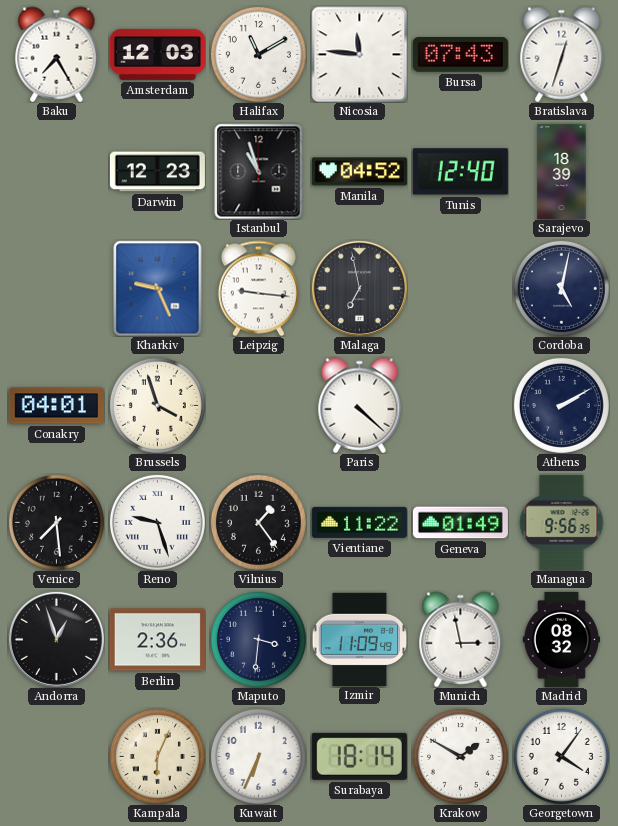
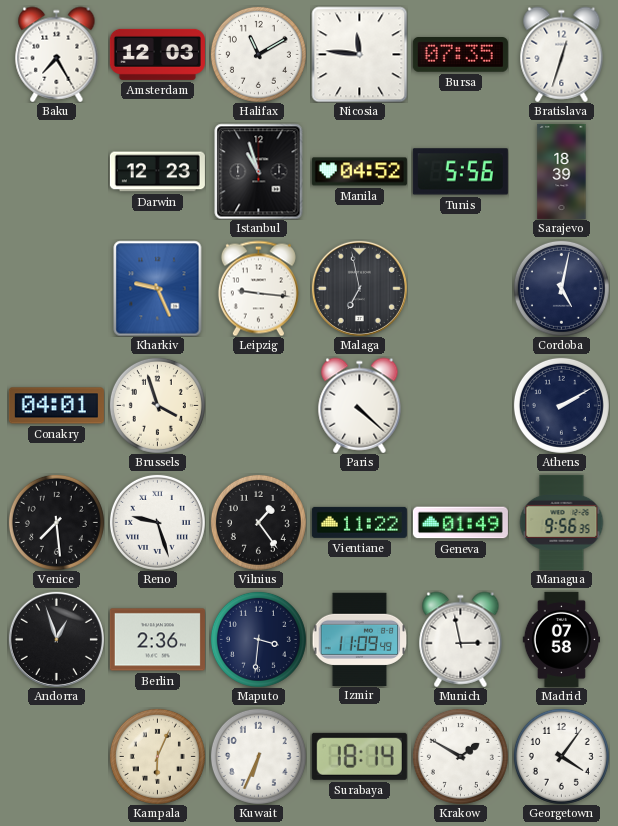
Bursa: 07:43 -> 07:35 (460, 55)
Tunis: 12:40 -> 5:56 (460, 172)
Madrid: 08:32 -> 07:58 (561, 639)
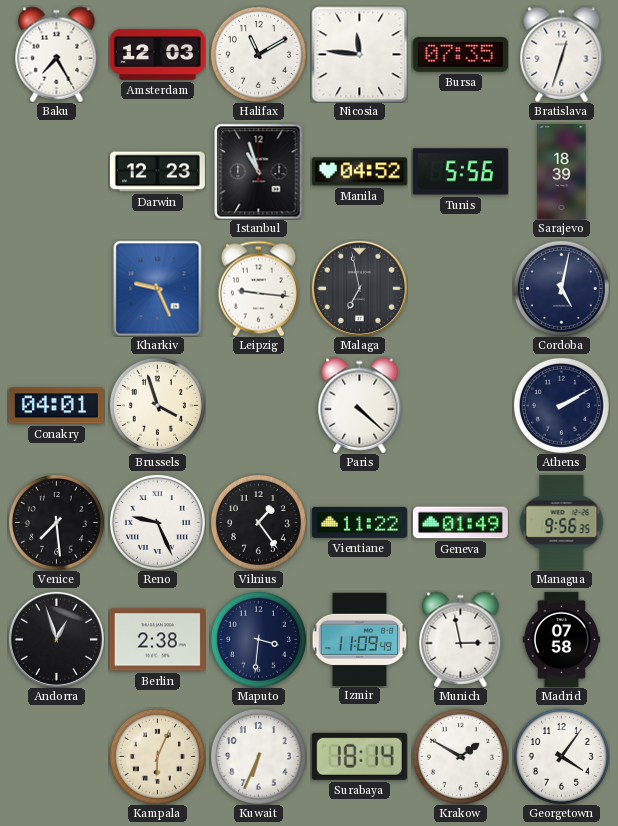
Reno: 9:27 -> 9:26 (157, 522)
Berlin: 2:36 -> 2:38 (157, 640)
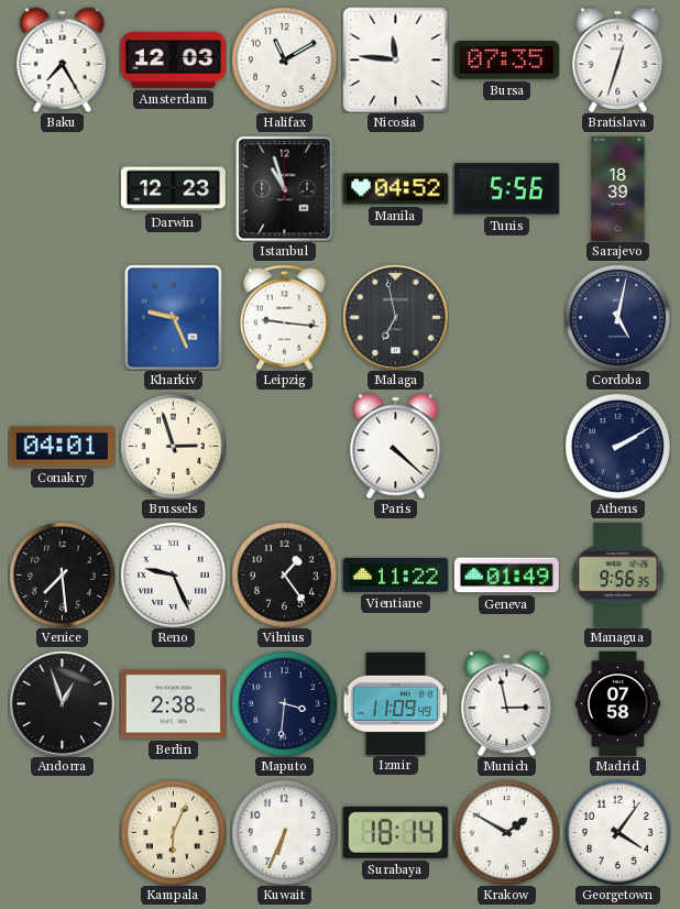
Brussels: 3:57 -> 2:57 (173, 446)
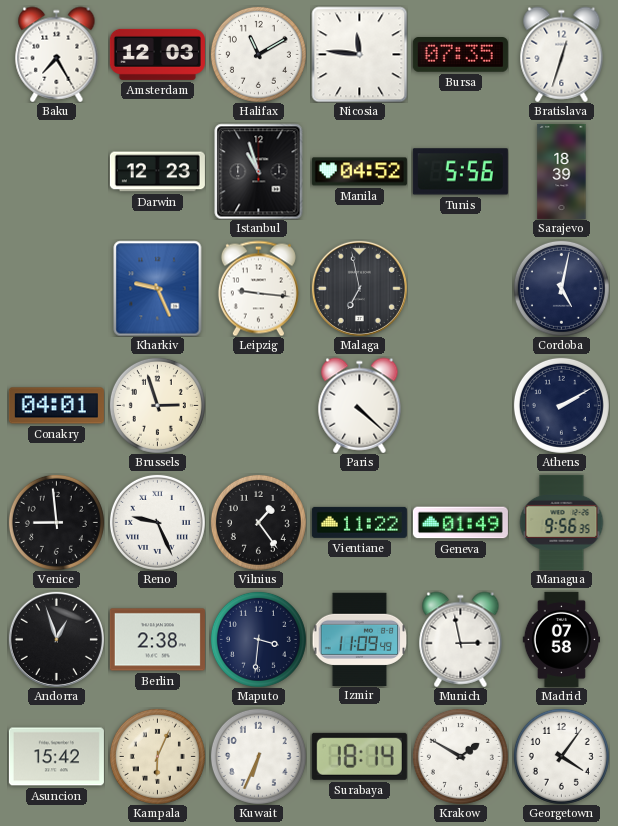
Venice: 7:29 -> 8:59 (56, 522)
Asuncion: none -> 15:42 (56, 757)
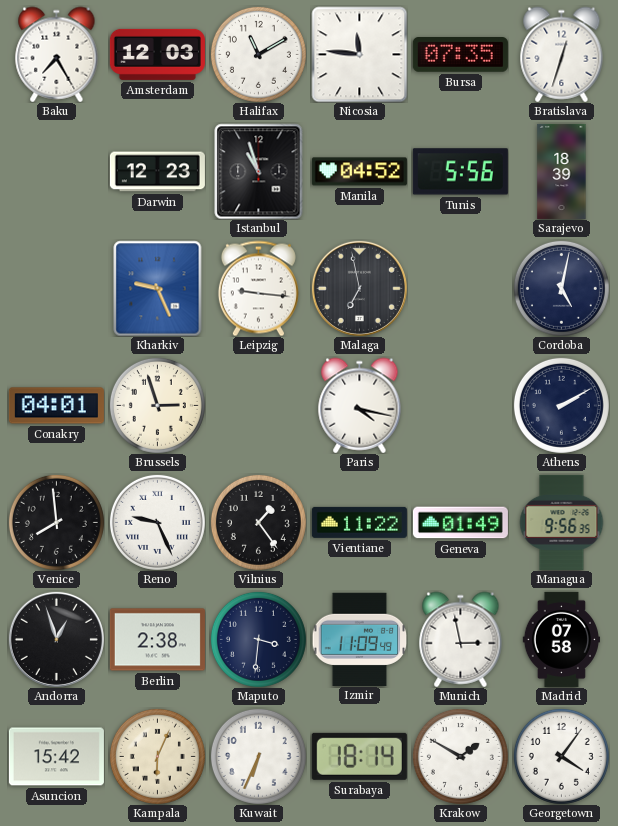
Paris: 4:22 -> 4:17 (360, 405)
Venice: 8:59 -> 7:59 (56, 522)
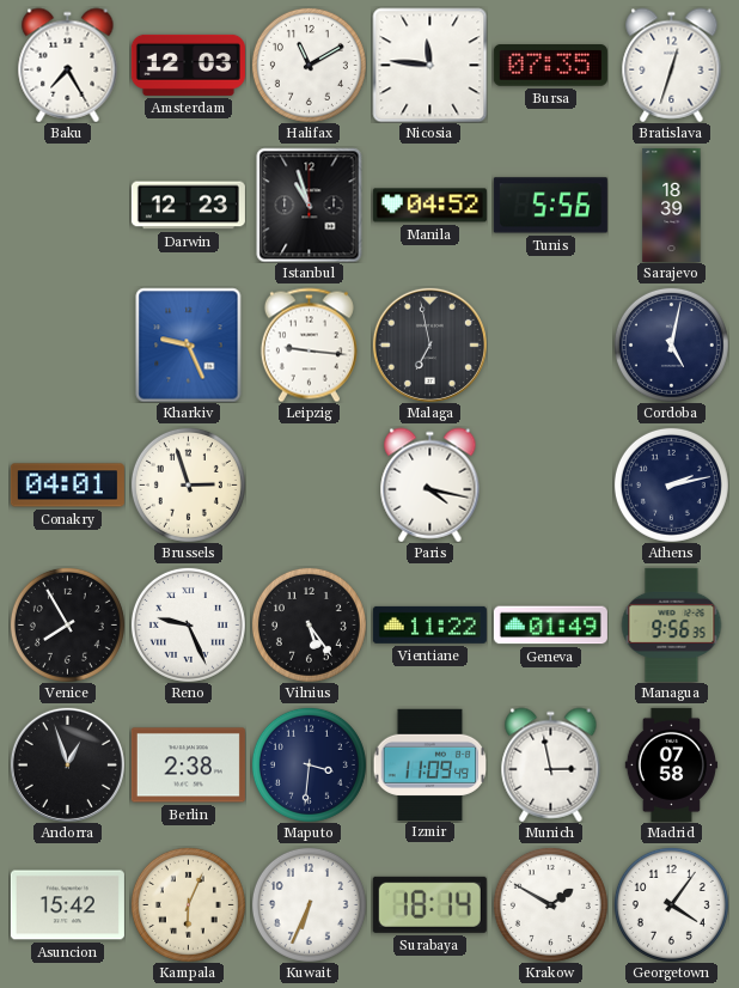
Athens: 2:10 -> 2:13 (671, 484)
Venice: 7:59 -> 7:55 (67, 624)
Vilnius: 1:24 -> 5:24 (309, 624)
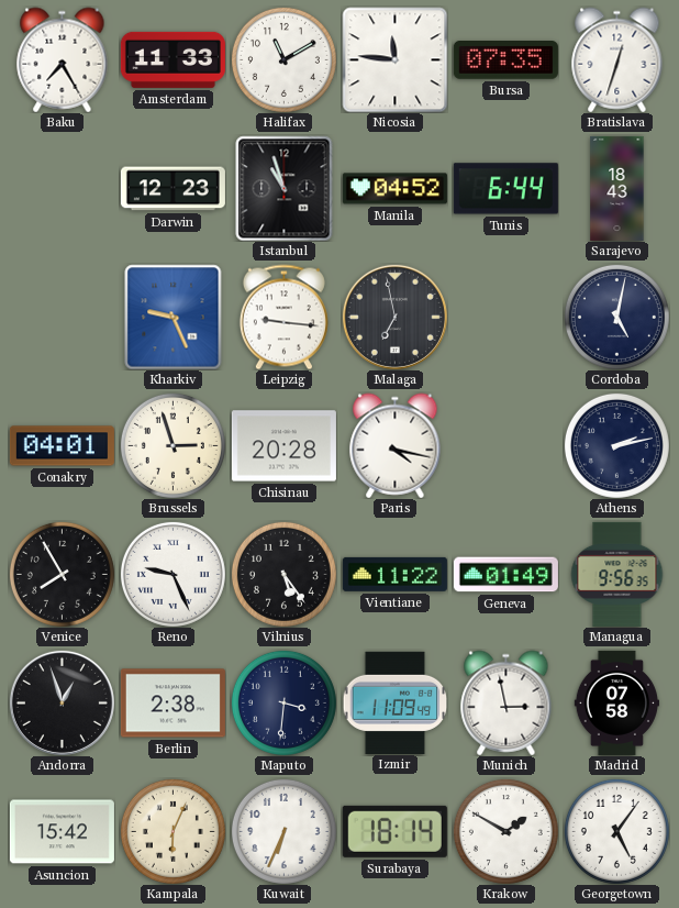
Amsterdam: 12:03 -> 11:33 (172, 59)
Tunis: 5:56 -> 6:44 (505, 189)
Sarajevo: 18:39 -> 18:43 (617, 188)
Chisinau: none -> 20:28 (283, 446)
Georgetown: 4:06 -> 5:06 (616, 831)
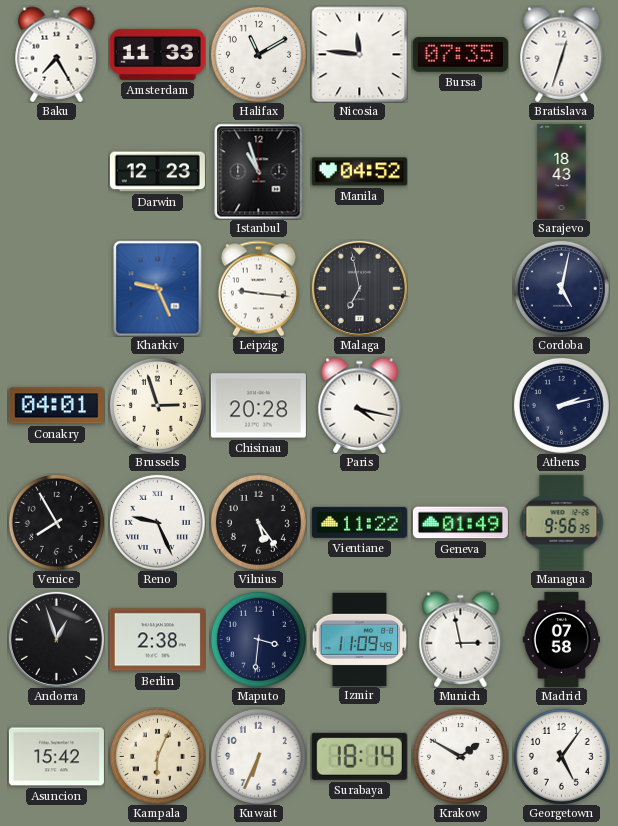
Tunis: 6:44 -> none (505, 189)
